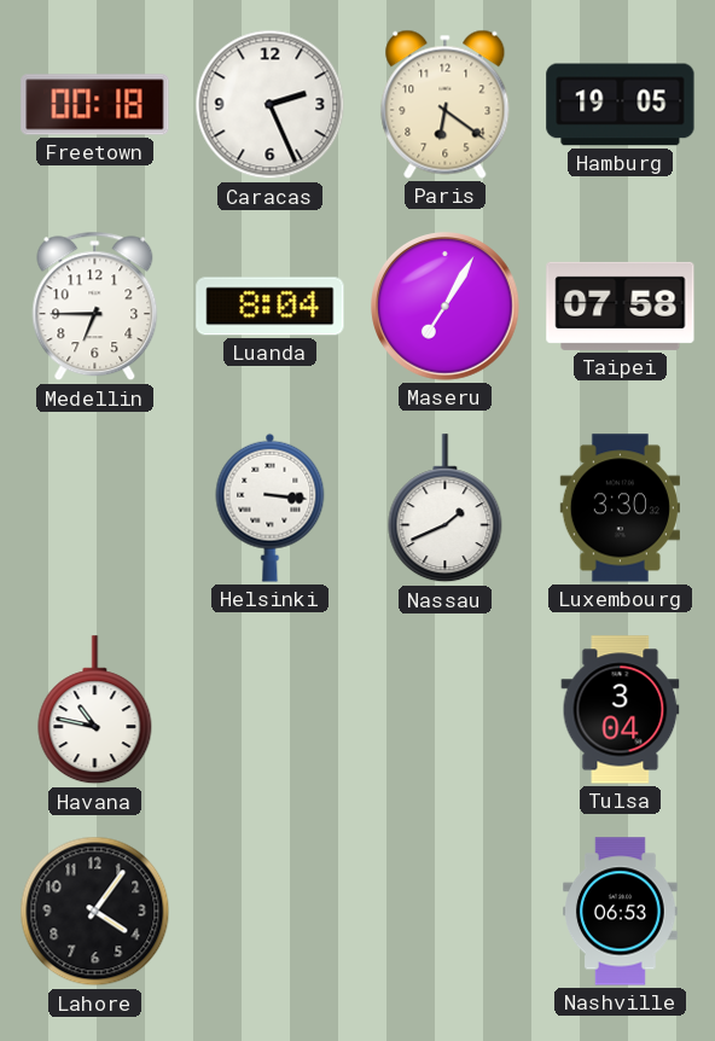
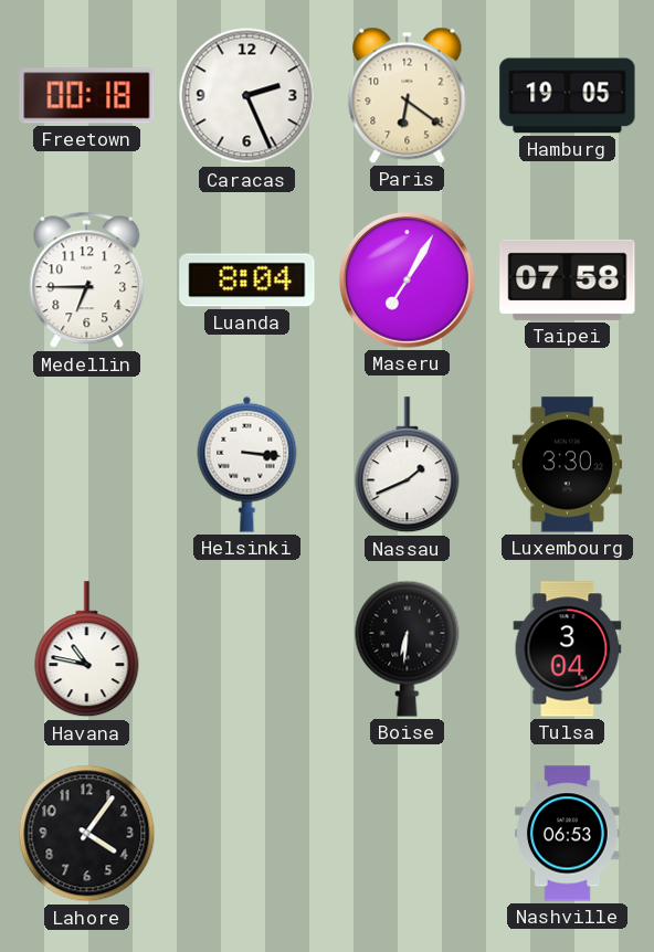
Boise: none -> 6:31 (408, 648)
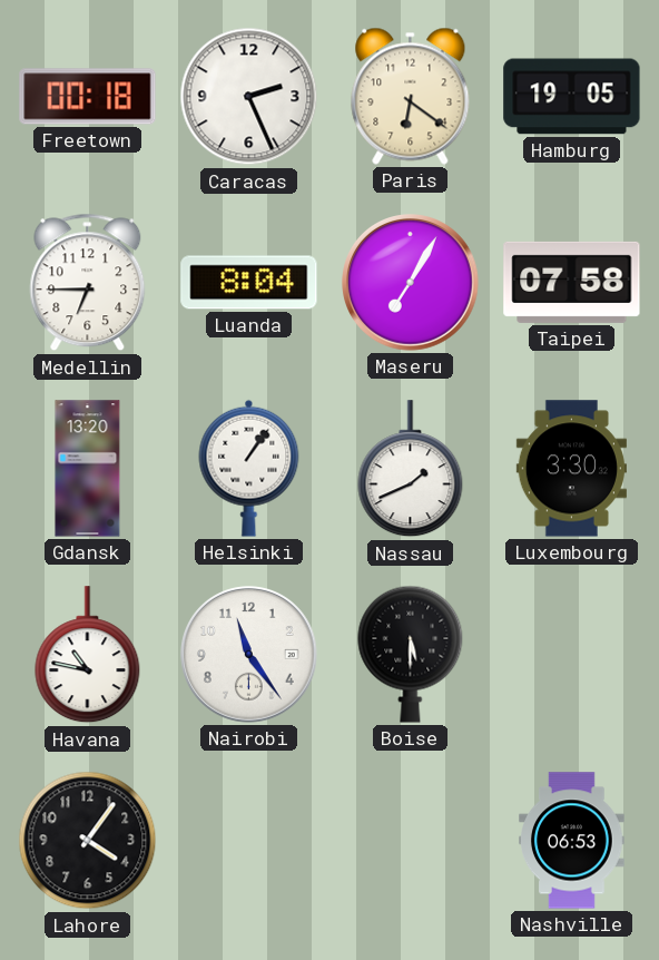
Gdansk: none -> 13:20 (88, 469)
Helsinki: 3:16 -> 1:06 (249, 468)
Nairobi: none -> 11:24 (249, 655)
Boise: 6:31 -> 5:30 (411, 654)
Tulsa: 3:04 -> none (568, 649)
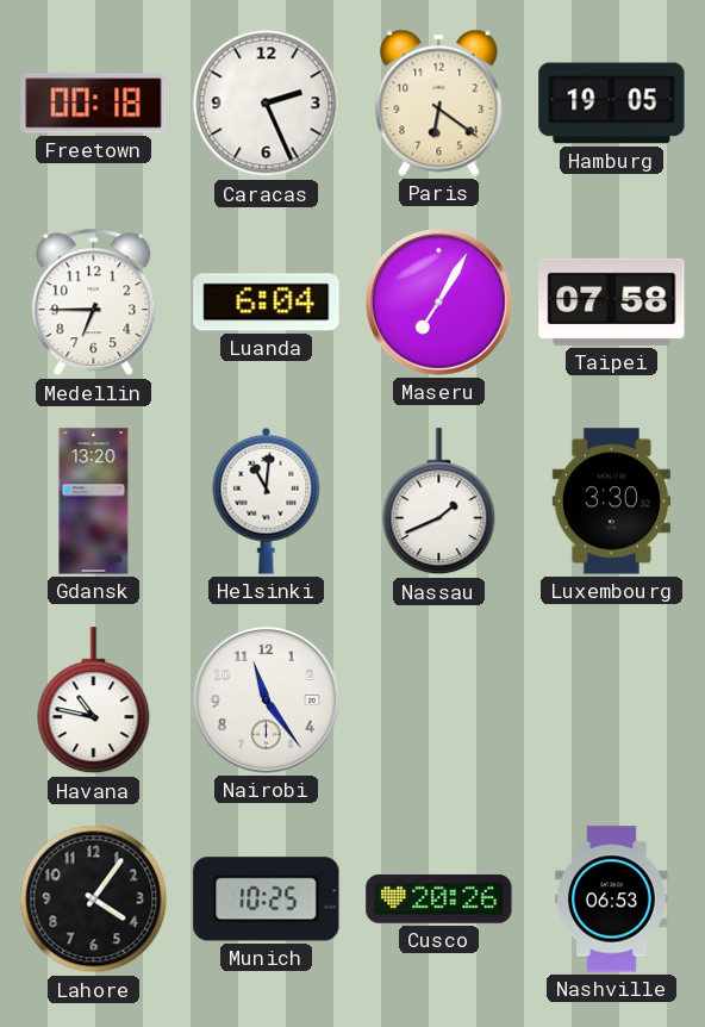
Luanda: 8:04 -> 6:04 (267, 303)
Helsinki: 1:06 -> 11:01 (267, 500)
Boise: 5:30 -> none (411, 654)
Munich: none -> 10:25 (267, 900)
Cusco: none -> 20:26 (439, 898)
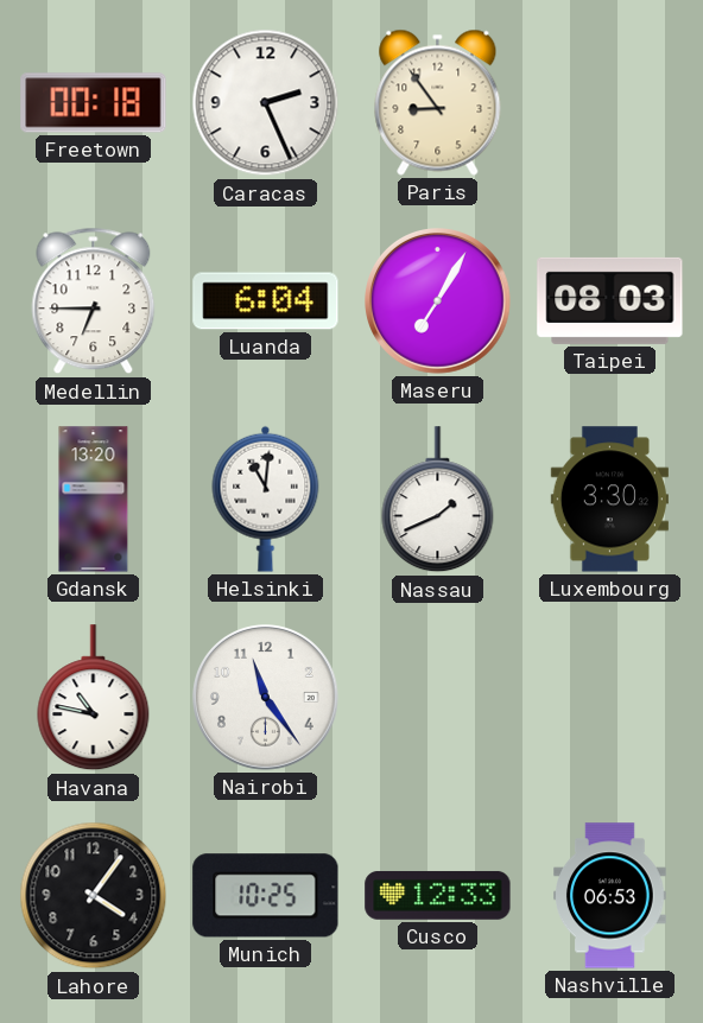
Paris: 6:21 -> 8:54 (438, 102)
Hamburg: 19:05 -> none (612, 104)
Taipei: 07:58 -> 08:03 (610, 300)
Cusco: 20:26 -> 12:33 (438, 895)
